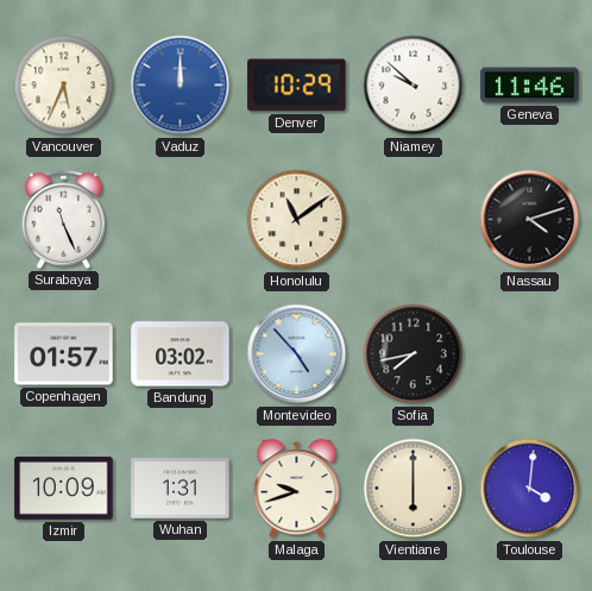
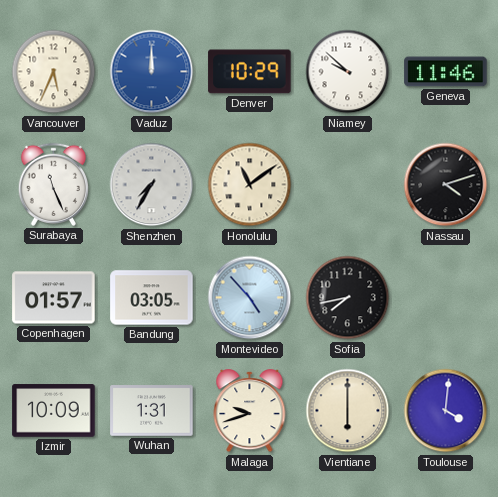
Shenzhen: none -> 7:35 (152, 185)
Bandung: 03:02 -> 03:05 (152, 298)
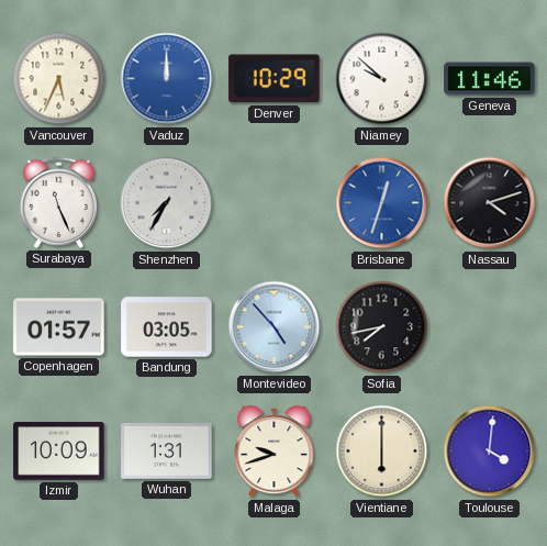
Honolulu: 11:09 -> none (250, 185)
Brisbane: none -> 12:33 (382, 203)
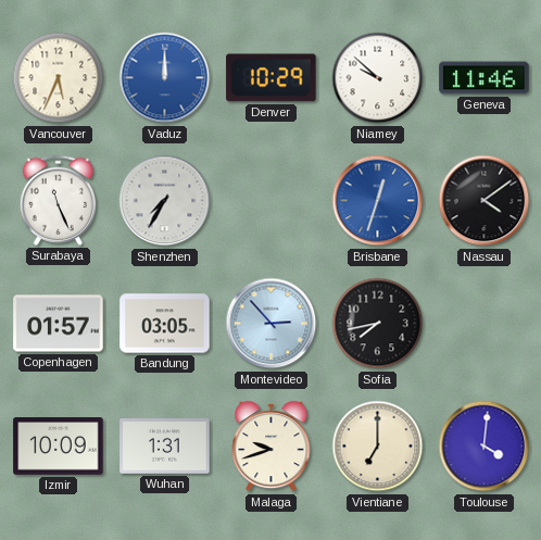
Nassau: 4:12 -> 4:09 (485, 201)
Montevideo: 4:53 -> 2:53 (272, 324)
Vientiane: 6:00 -> 7:00 (378, 447)
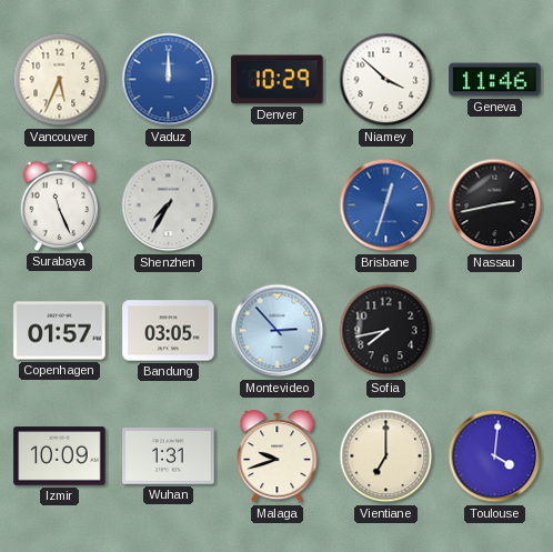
Niamey: 9:52 -> 3:52 (386, 80)
Nassau: 4:09 -> 2:43 (495, 205)
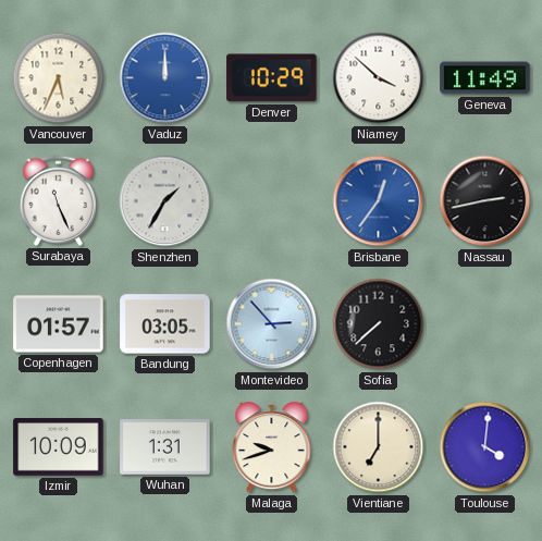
Geneva: 11:46 -> 11:49 (485, 78)
Shenzhen: 7:35 -> 1:35 (165, 201)
Brisbane: 12:33 -> 12:36 (379, 201)
Sofia: 7:43 -> 7:38 (379, 324)
